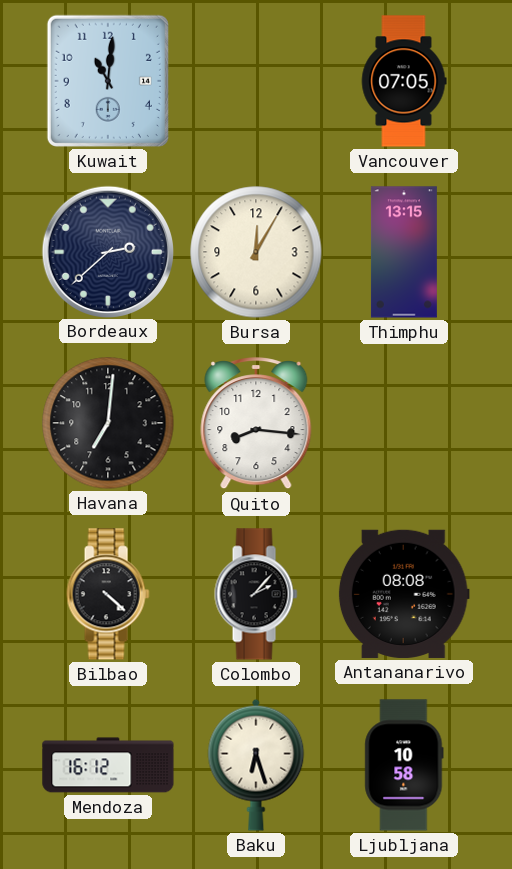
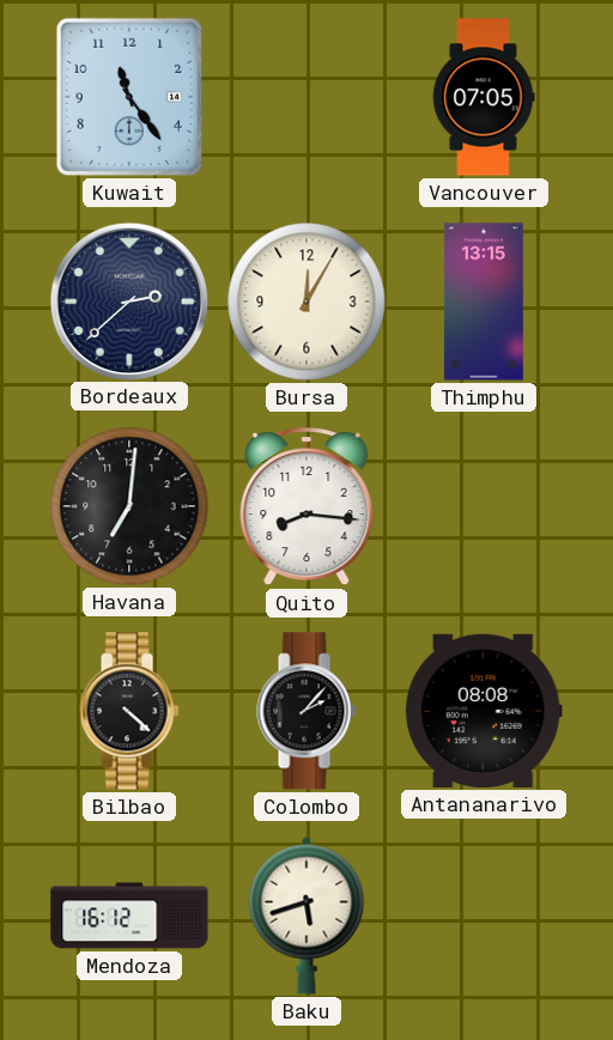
Kuwait: 11:01 -> 11:24 (129, 97)
Baku: 6:27 -> 5:42 (306, 916)
Ljubljana: 10:58 -> none (404, 765)
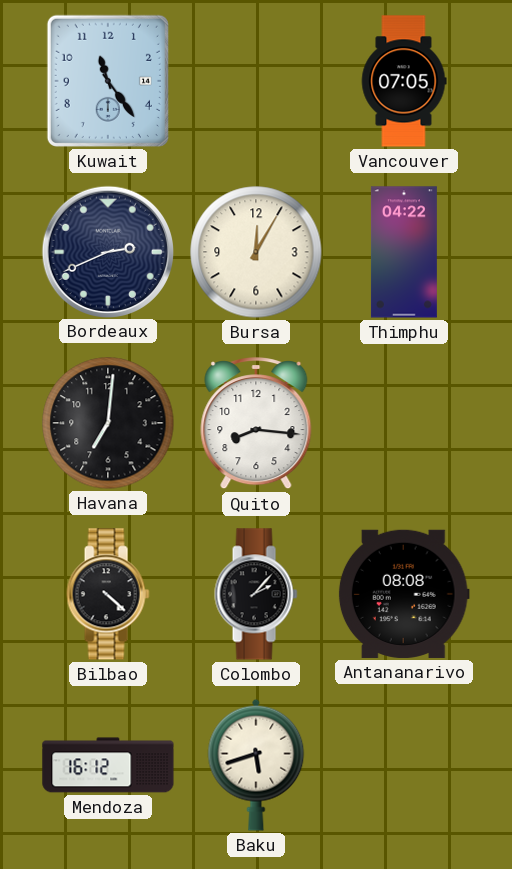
Bordeaux: 2:38 -> 2:41 (107, 251)
Thimphu: 13:15 -> 04:22 (404, 252)
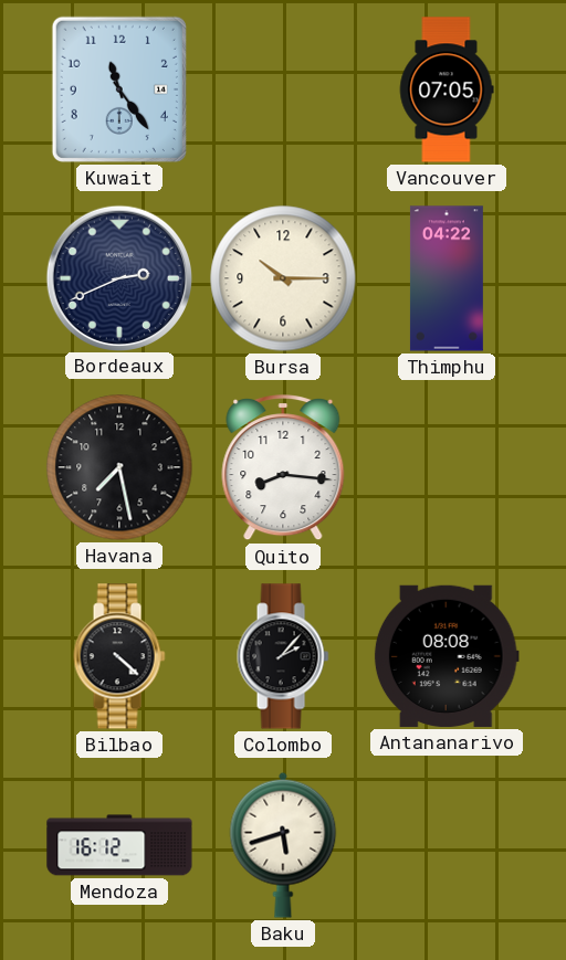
Bursa: 12:05 -> 10:15 (283, 278)
Havana: 7:01 -> 7:28 (119, 467)
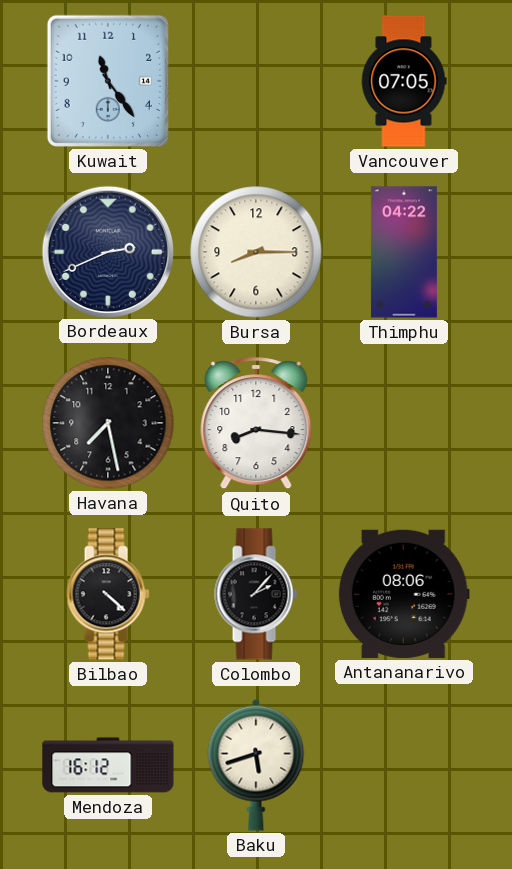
Bursa: 10:15 -> 8:15 (256, 252)
Antananarivo: 08:08 -> 08:06 (404, 594)
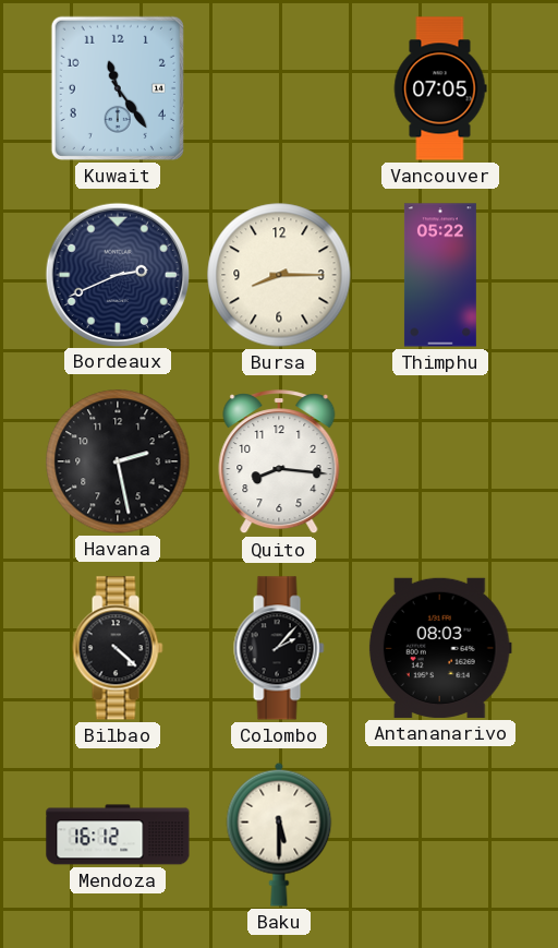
Thimphu: 04:22 -> 05:22 (440, 275)
Havana: 7:28 -> 2:28 (118, 461)
Antananarivo: 08:06 -> 08:03 (440, 648)
Baku: 5:42 -> 5:30 (279, 835)
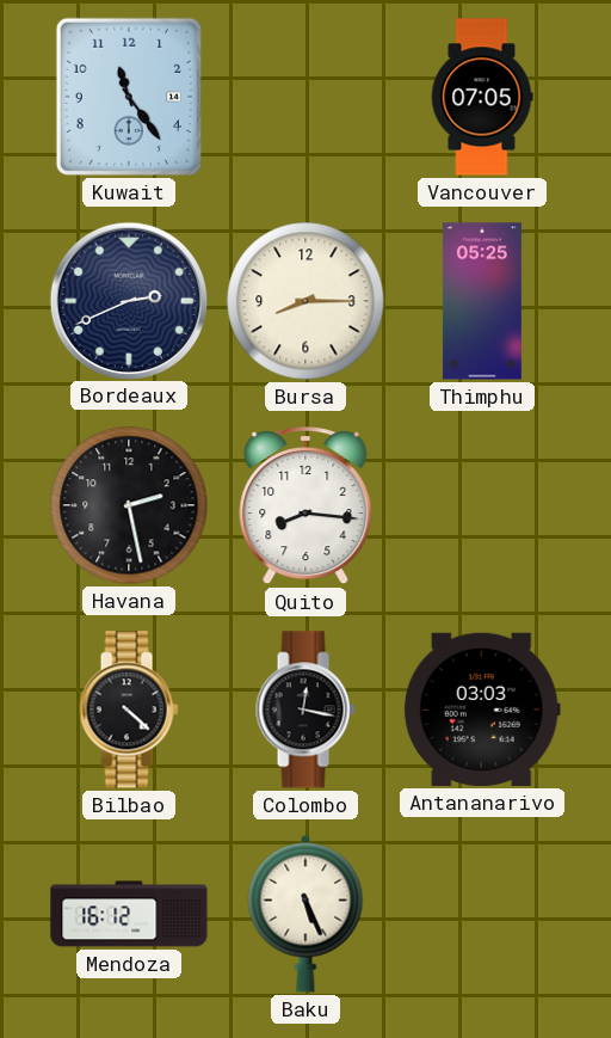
Thimphu: 05:22 -> 05:25 (482, 301)
Colombo: 2:07 -> 12:17 (305, 710)
Antananarivo: 08:03 -> 03:03 (482, 710)
Baku: 5:30 -> 5:26 (305, 914)
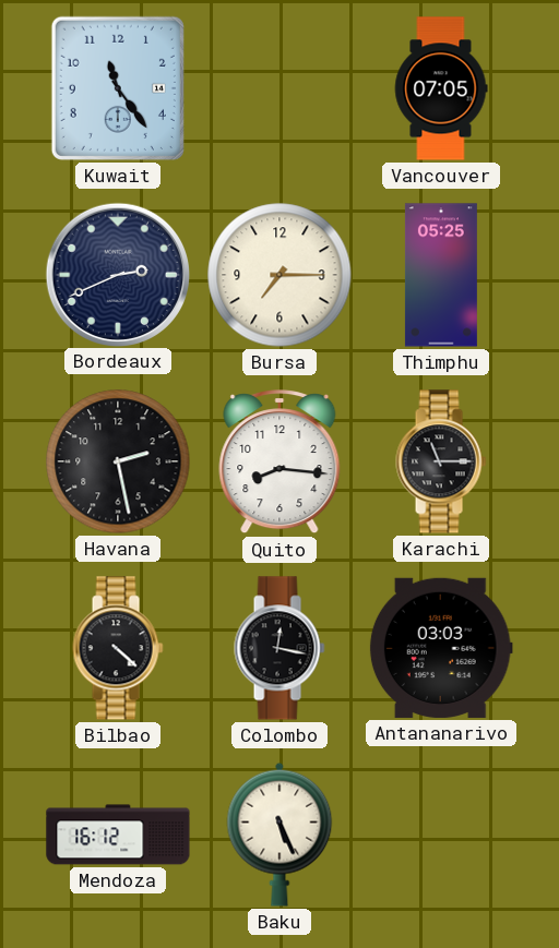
Bursa: 8:15 -> 7:15 (279, 275)
Karachi: none -> 11:15 (441, 461)
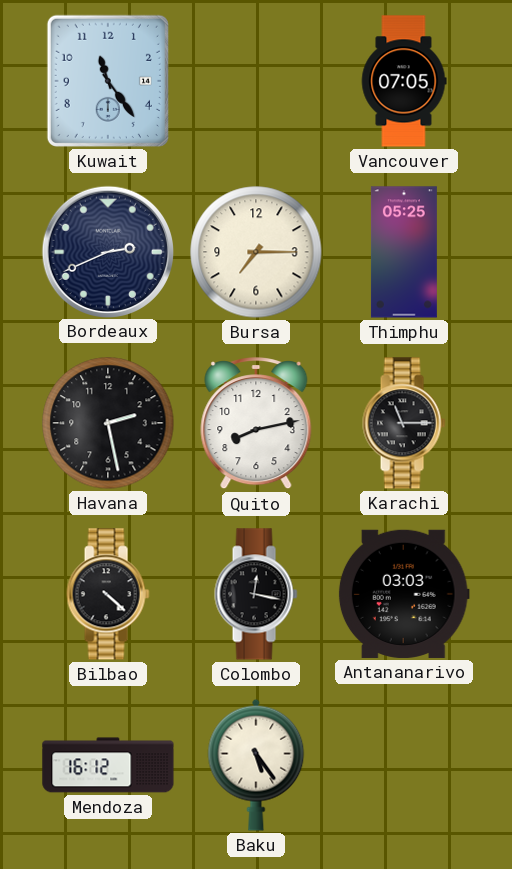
Quito: 8:16 -> 8:13 (256, 424)
Baku: 5:26 -> 5:24 (256, 765)
